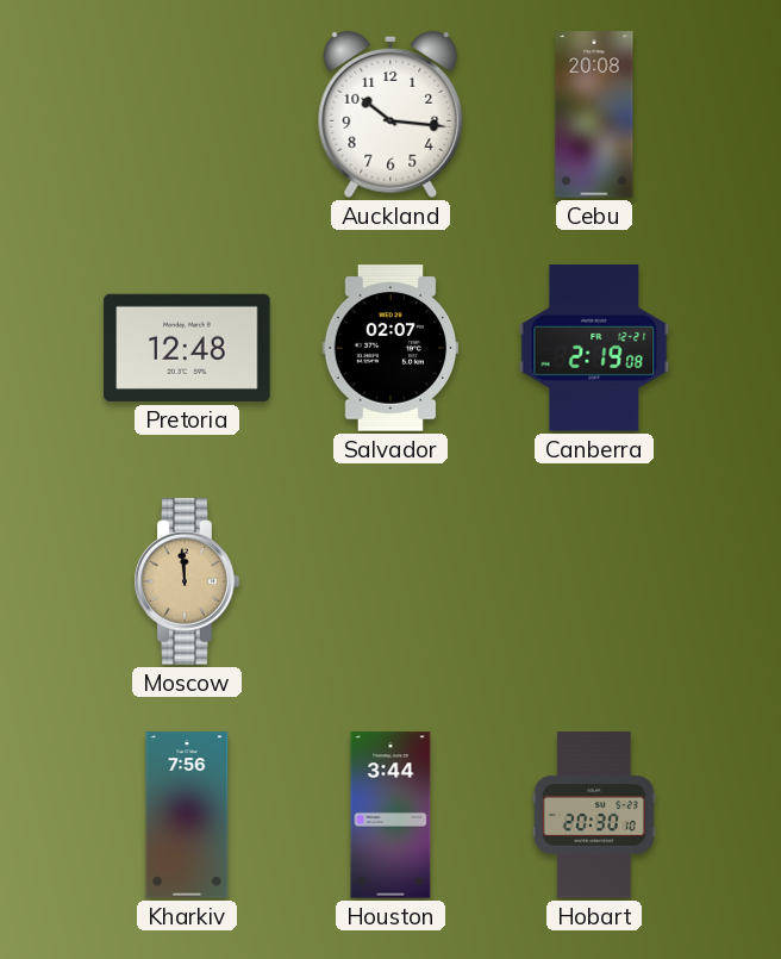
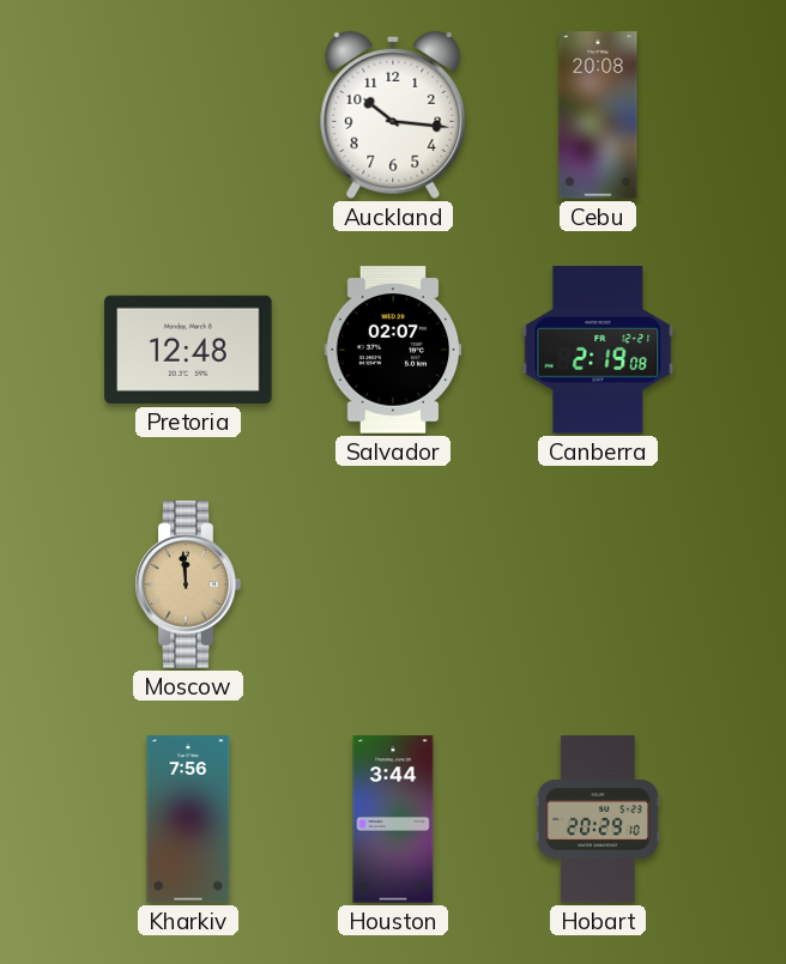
Hobart: 20:30 -> 20:29 (598, 819)
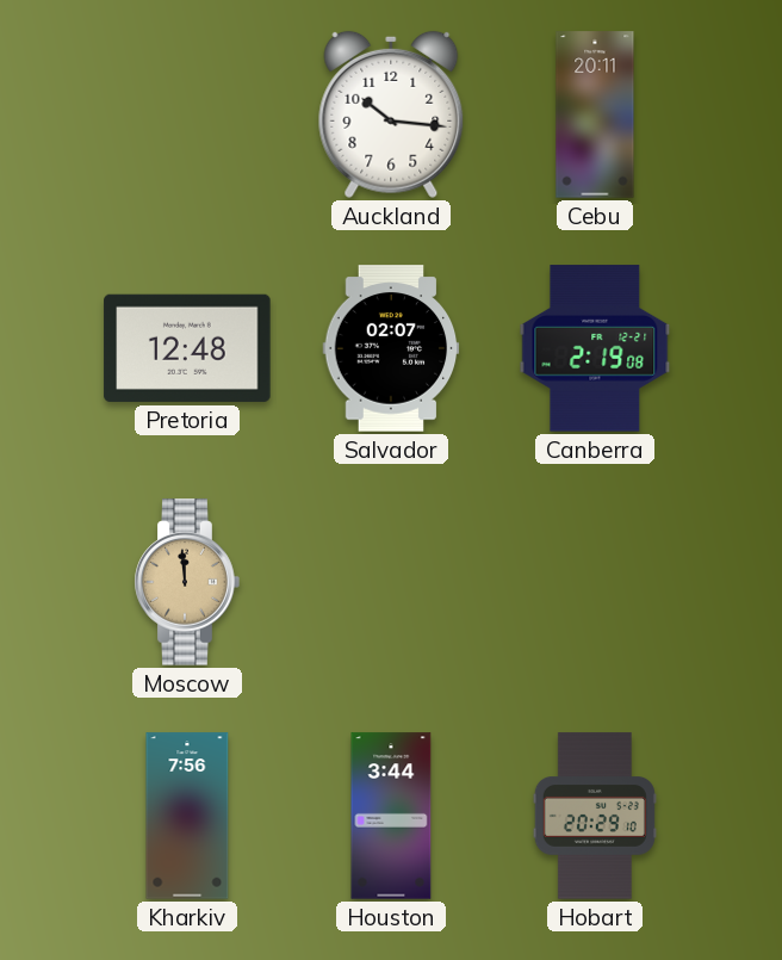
Cebu: 20:08 -> 20:11 (595, 114)
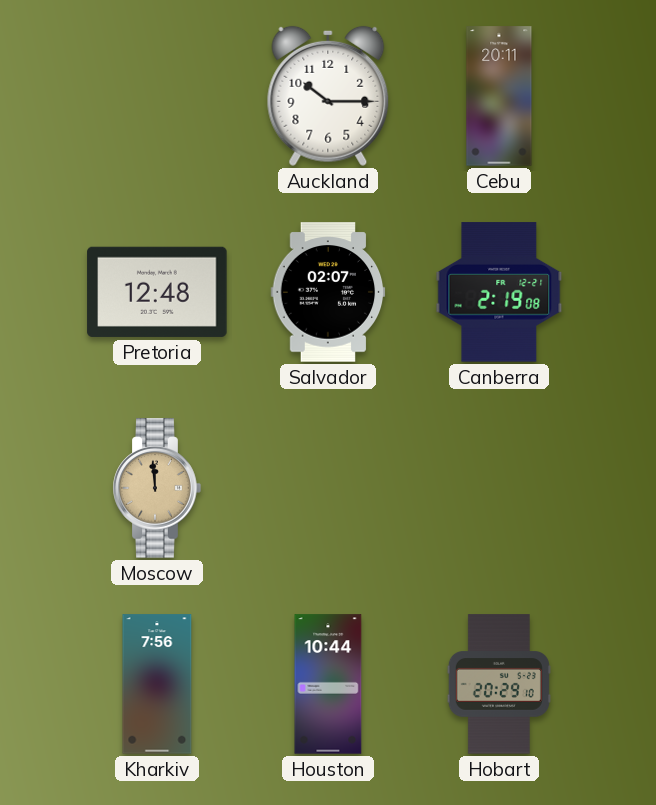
Auckland: 10:16 -> 10:15 (328, 96)
Houston: 3:44 -> 10:44 (328, 684)
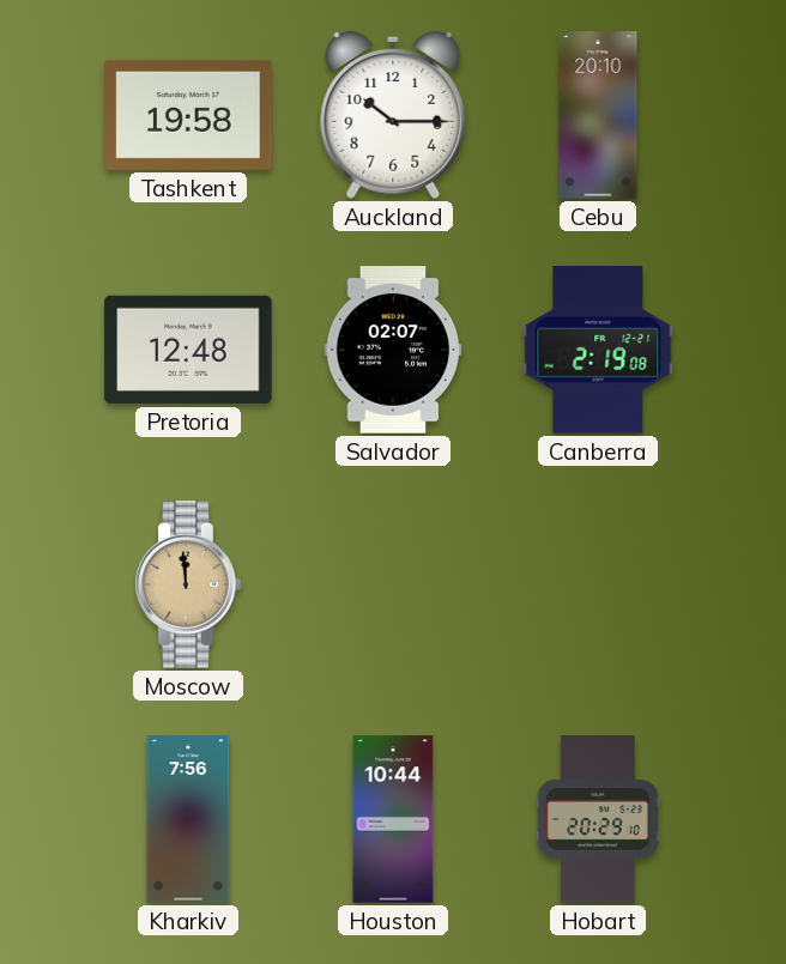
Tashkent: none -> 19:58 (188, 115)
Cebu: 20:11 -> 20:10 (598, 115)
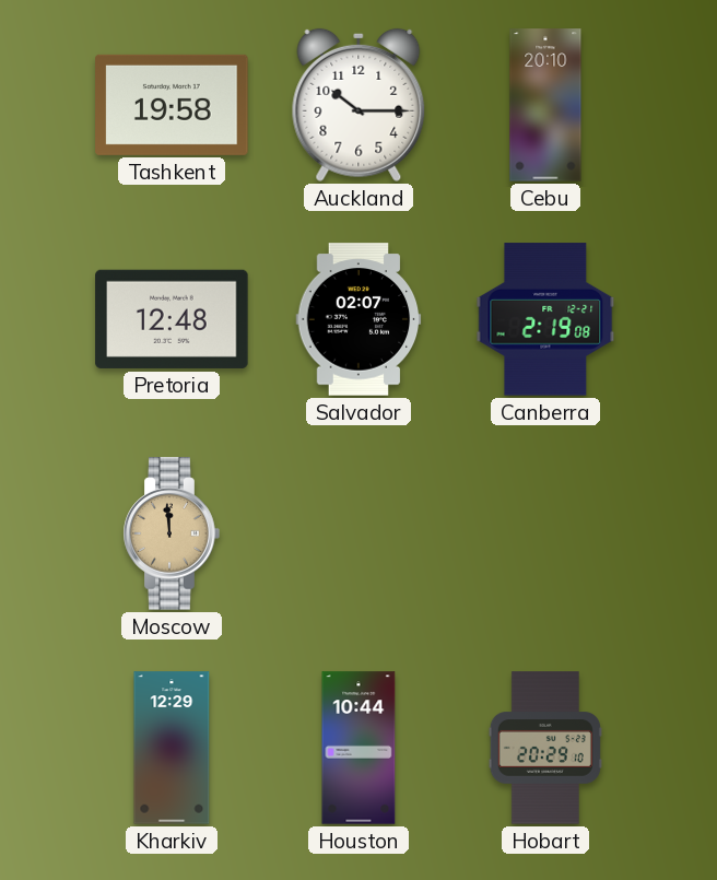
Kharkiv: 7:56 -> 12:29 (172, 748)
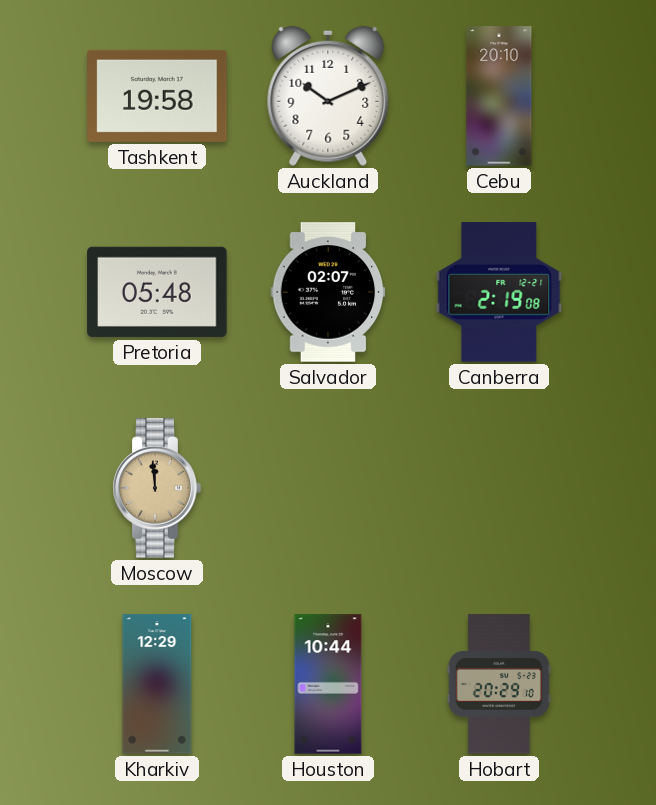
Auckland: 10:15 -> 10:11 (328, 96)
Pretoria: 12:48 -> 05:48 (157, 292)
